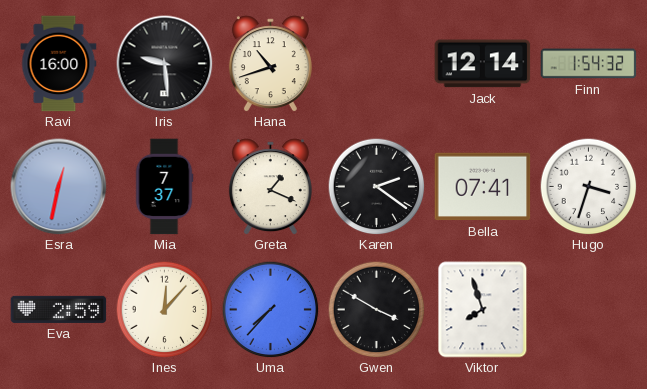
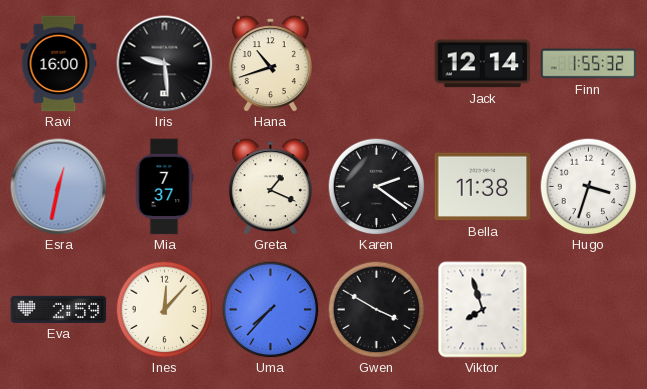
Finn: 1:54 -> 1:55 (589, 64)
Bella: 07:41 -> 11:38 (483, 187)
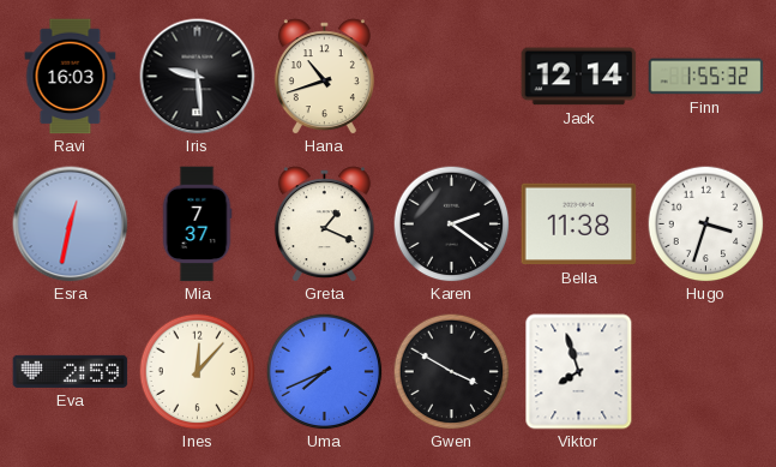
Ravi: 16:00 -> 16:03 (71, 77)
Uma: 7:37 -> 7:41 (324, 371)
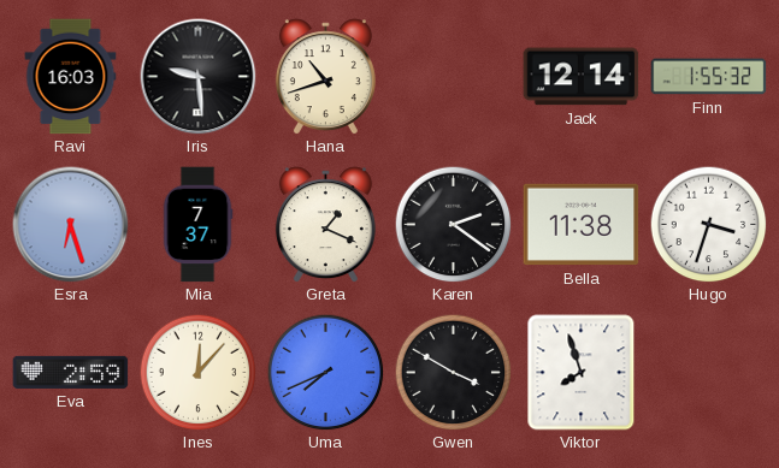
Esra: 12:32 -> 6:27 (71, 225)
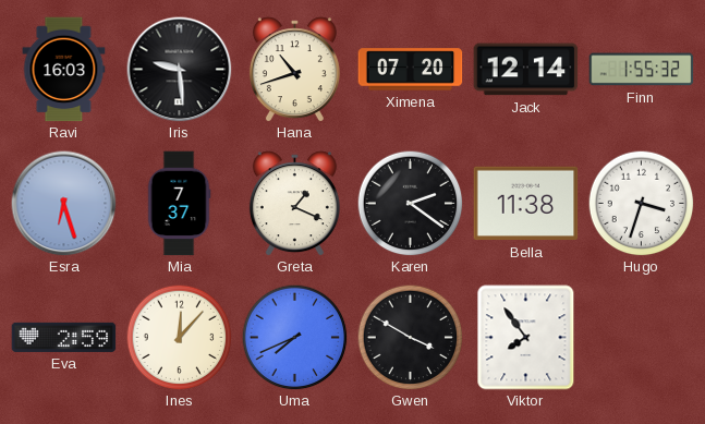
Ximena: none -> 07:20 (411, 70)
Viktor: 7:57 -> 7:54 (526, 338)
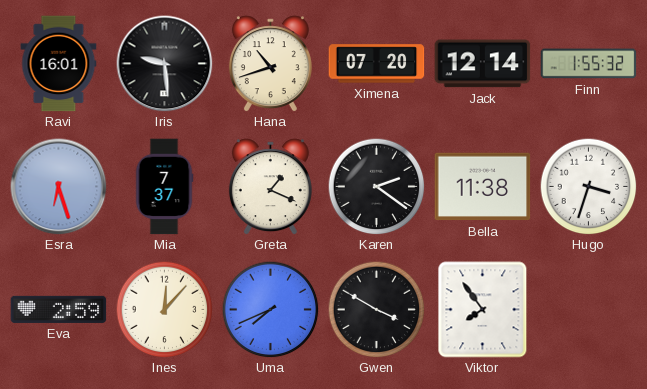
Ravi: 16:03 -> 16:01 (59, 64)
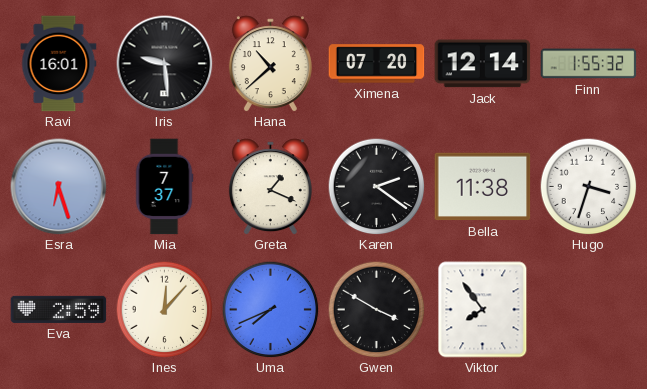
Hana: 10:42 -> 10:38 (270, 64)
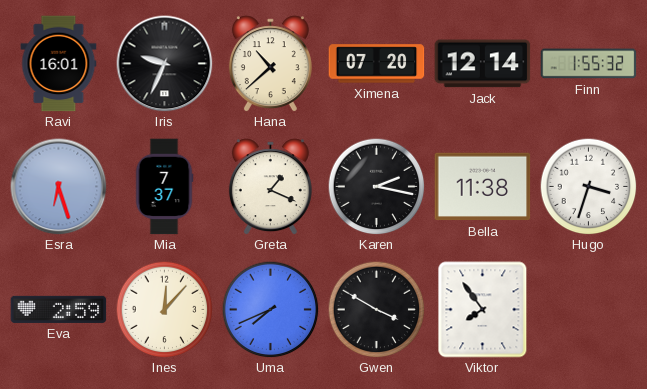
Iris: 9:29 -> 9:34 (165, 64)
Karen: 2:21 -> 2:17 (376, 186)
